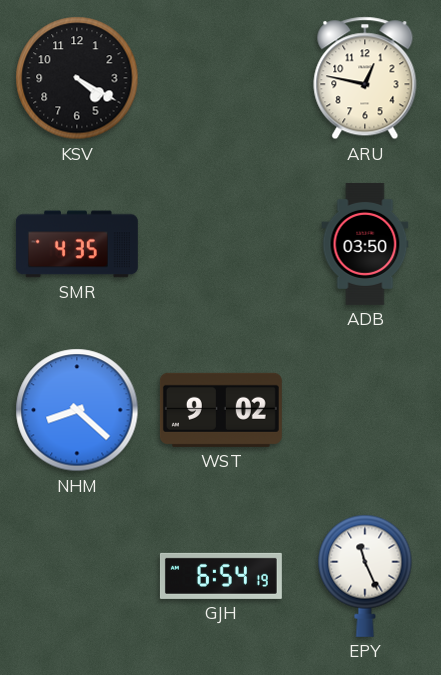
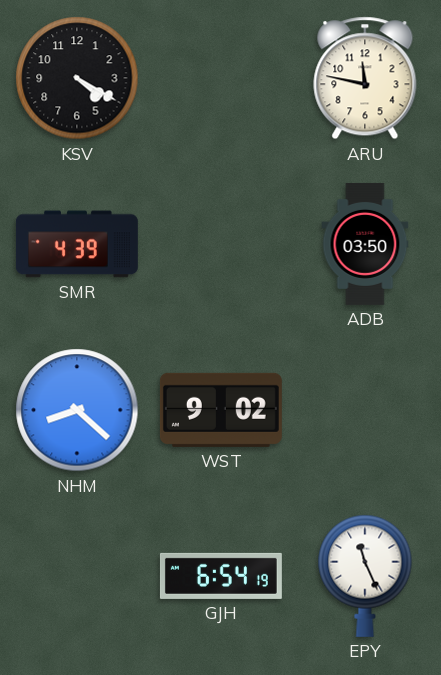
ARU: 12:47 -> 11:47 (365, 78)
SMR: 4:35 -> 4:39 (77, 244)
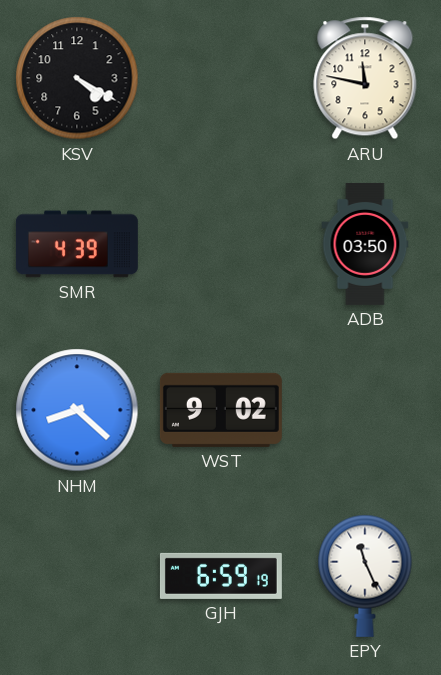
GJH: 6:54 -> 6:59 (221, 576)
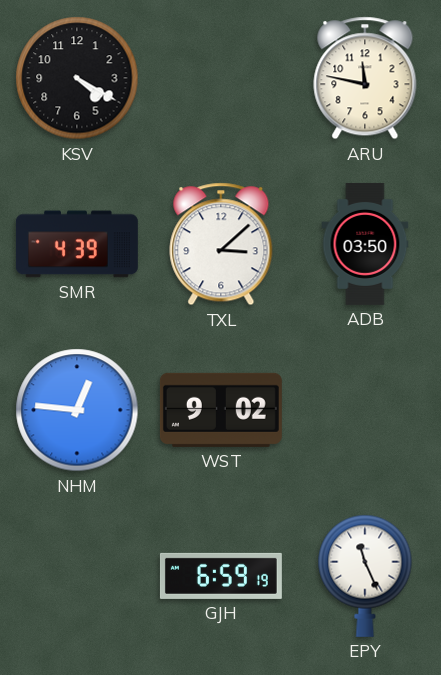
TXL: none -> 3:08 (221, 244)
NHM: 8:22 -> 12:46 (77, 410)
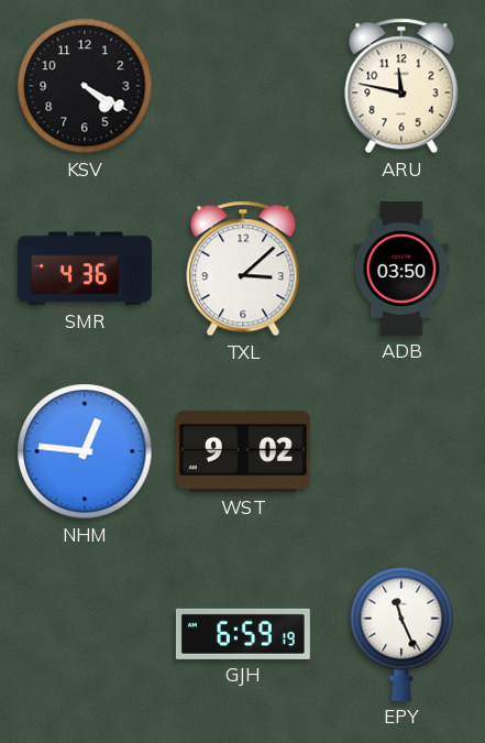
SMR: 4:39 -> 4:36 (85, 269)
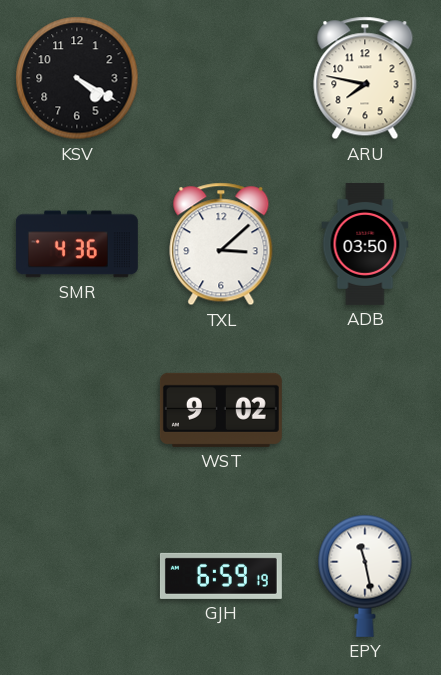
ARU: 11:47 -> 7:47 (365, 78)
NHM: 12:46 -> none (85, 451)
EPY: 11:26 -> 11:28 (365, 576)
